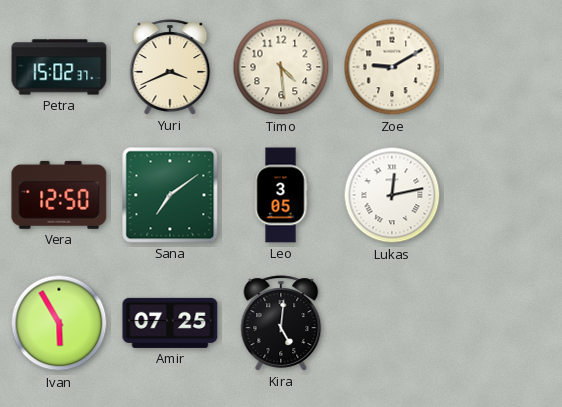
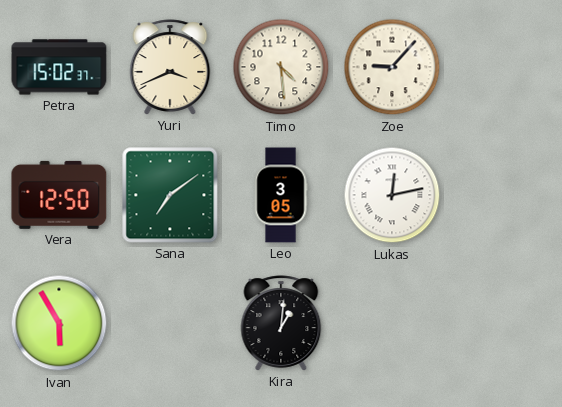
Zoe: 9:10 -> 9:07 (392, 67)
Amir: 07:25 -> none (170, 323)
Kira: 5:01 -> 1:01 (281, 323)
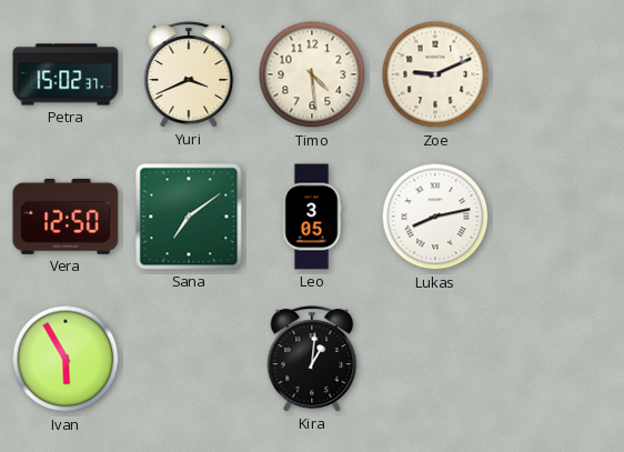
Zoe: 9:07 -> 9:11 (435, 74)
Lukas: 12:13 -> 8:13 (435, 217)
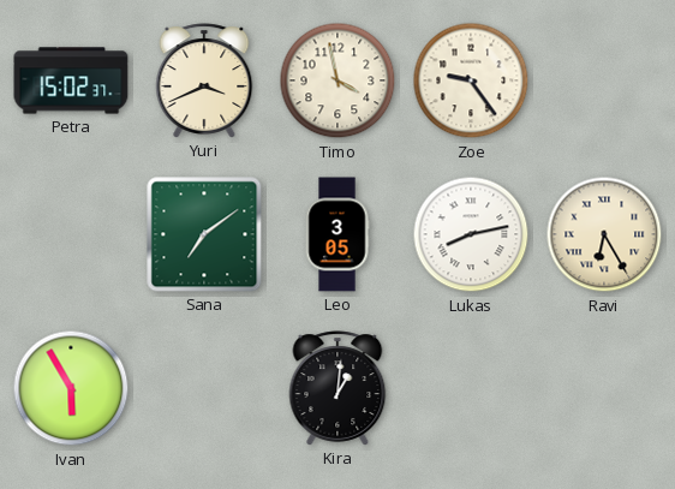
Timo: 4:29 -> 3:58 (337, 80)
Zoe: 9:11 -> 9:24 (471, 80)
Vera: 12:50 -> none (66, 217)
Ravi: none -> 6:25 (604, 234)
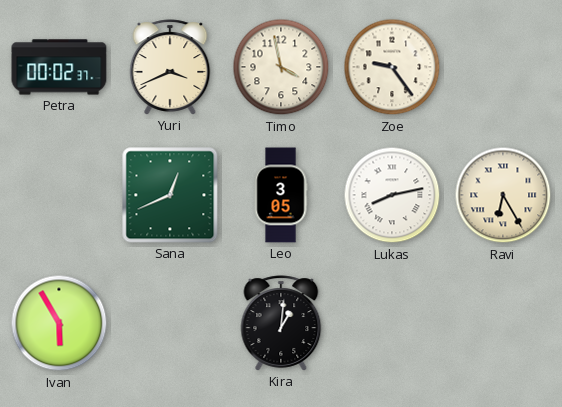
Petra: 15:02 -> 00:02 (59, 67)
Sana: 7:09 -> 12:41 (170, 195)
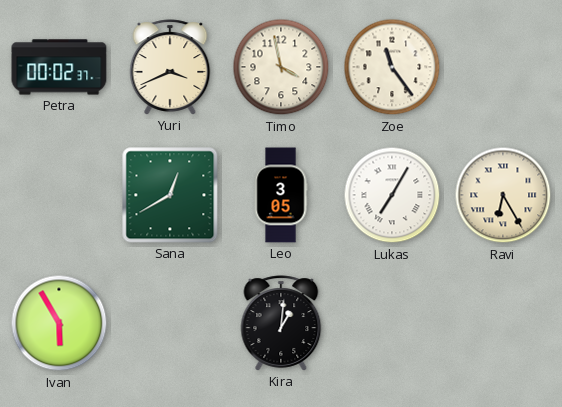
Zoe: 9:24 -> 11:24 (392, 67)
Sana: 12:41 -> 12:40 (170, 195)
Lukas: 8:13 -> 7:05 (392, 195)
